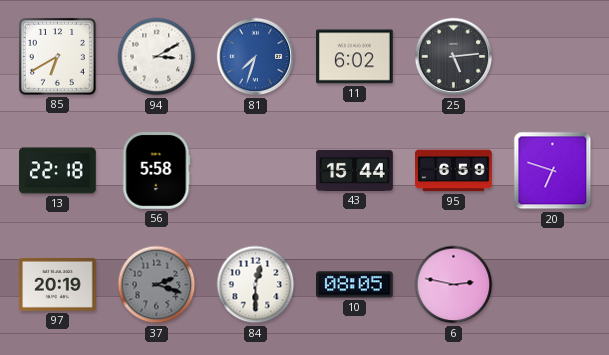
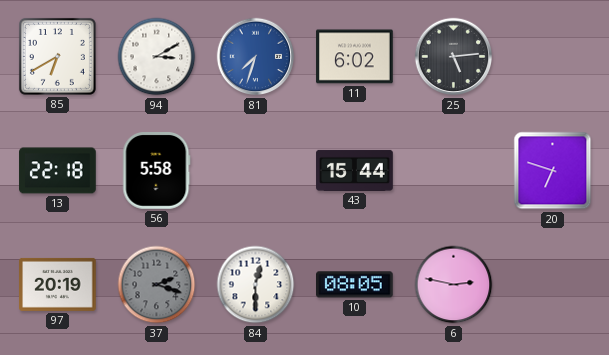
95: 6:59 -> none (454, 171)
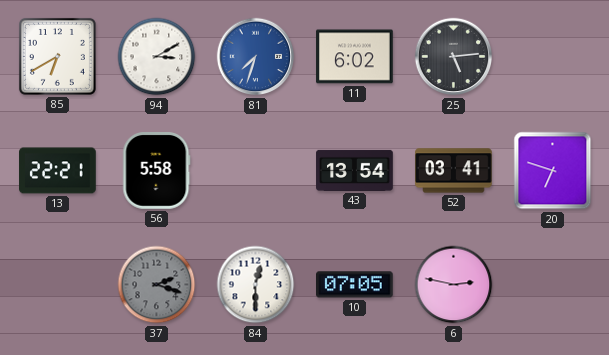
13: 22:18 -> 22:21 (58, 171)
43: 15:44 -> 13:54 (355, 170)
52: none -> 03:41 (454, 171)
97: 20:19 -> none (58, 284)
10: 08:05 -> 07:05 (355, 285)
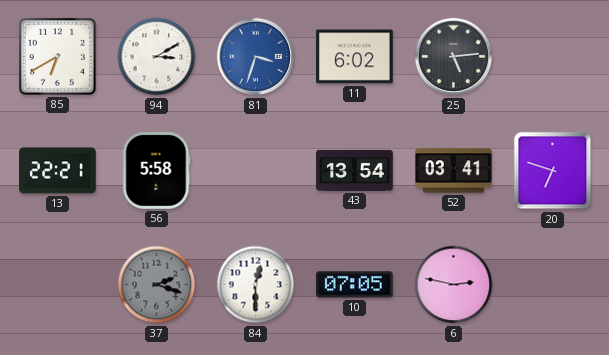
81: 7:33 -> 3:33 (256, 57)
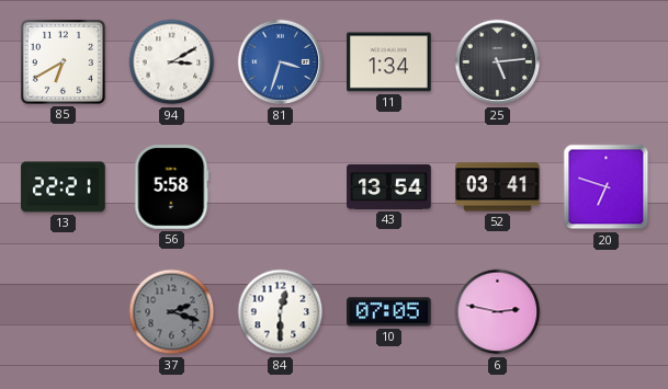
11: 6:02 -> 1:34 (389, 62)
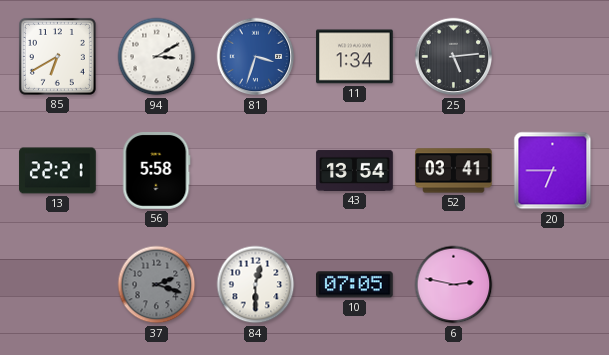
20: 6:48 -> 6:45 (553, 171)
